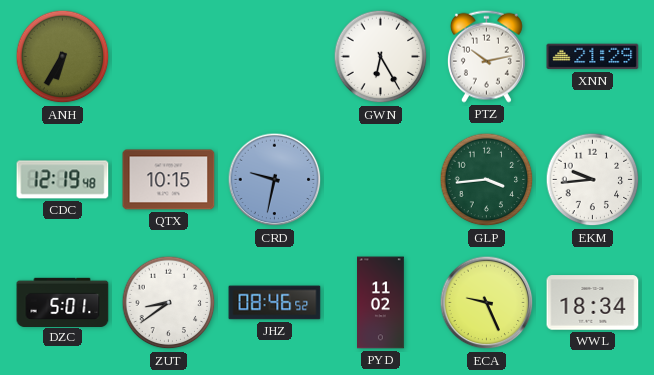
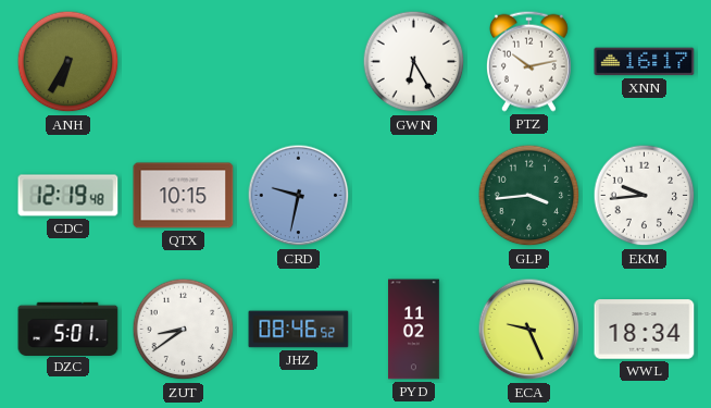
XNN: 21:29 -> 16:17 (645, 62)
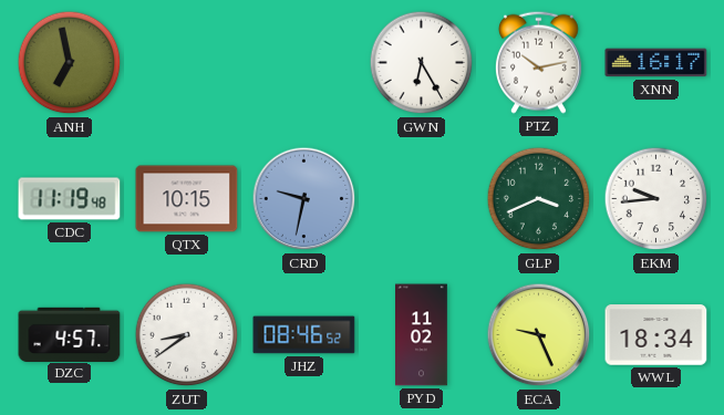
ANH: 6:35 -> 6:58 (70, 63)
CDC: 12:19 -> 11:19 (70, 199)
GLP: 3:44 -> 3:41 (539, 199)
DZC: 5:01 -> 4:57 (70, 334)
